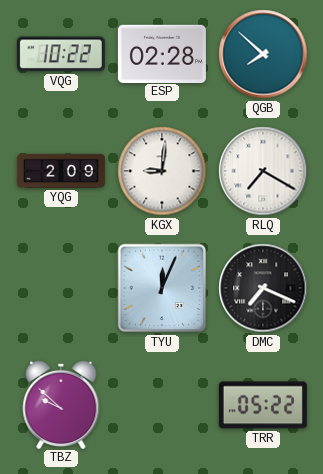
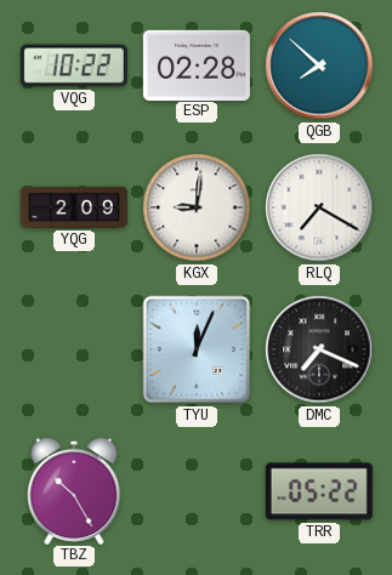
TBZ: 9:52 -> 10:25 (74, 490)
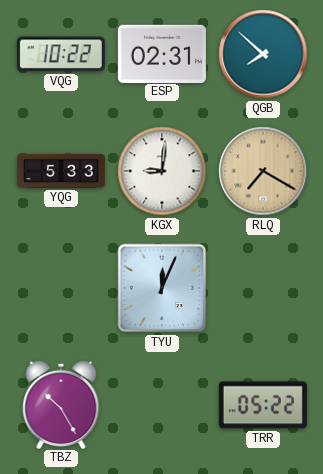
ESP: 02:28 -> 02:31 (162, 53)
YQG: 2:09 -> 5:33 (61, 171)
RLQ dial: white -> champagne (263, 171)
DMC: 7:19 -> none (319, 349)
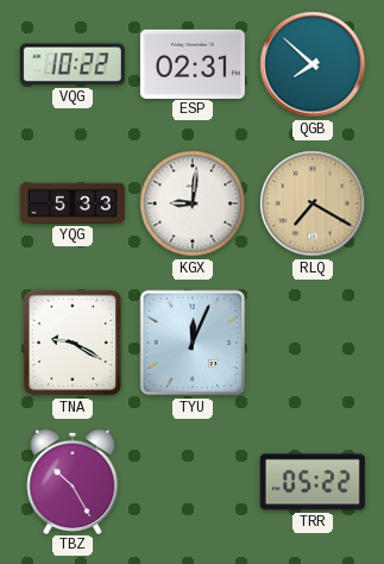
TNA: none -> 9:20 (73, 343)
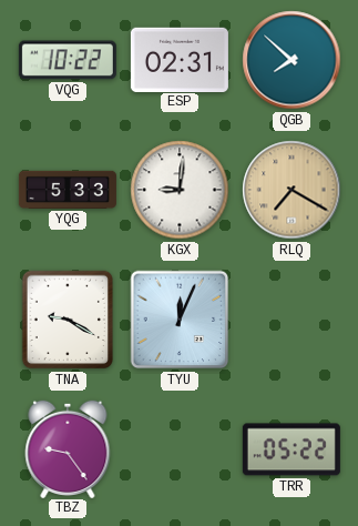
TBZ: 10:25 -> 9:24 (68, 448)
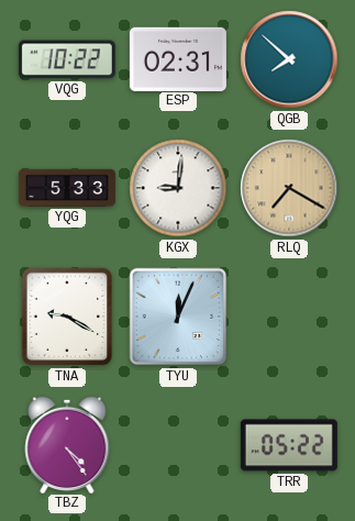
TBZ: 9:24 -> 4:24 (67, 444)
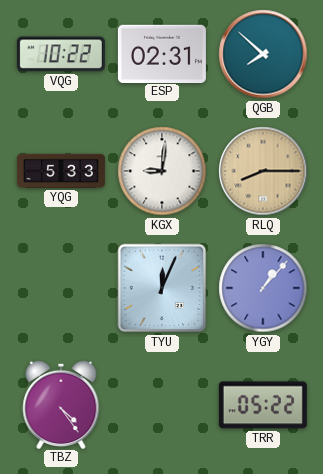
RLQ: 7:20 -> 8:15 (263, 171)
TNA: 9:20 -> none (67, 317)
YGY: none -> 1:07 (263, 288)
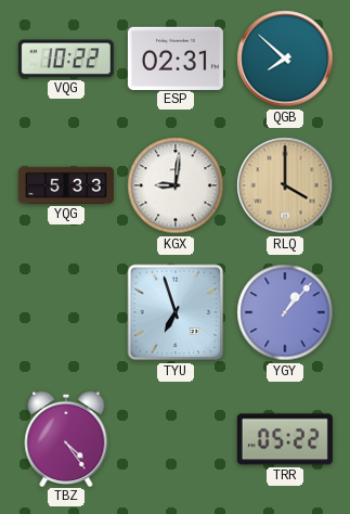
RLQ: 8:15 -> 4:00 (285, 185)
TYU: 12:04 -> 6:57 (176, 312)
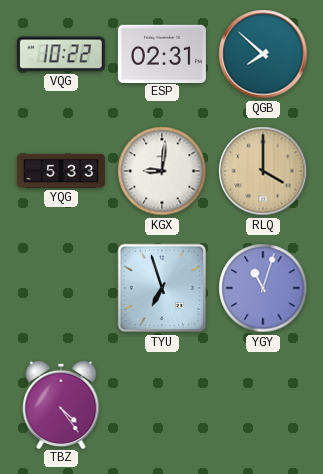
YGY: 1:07 -> 11:03 (263, 288)
TRR: 05:22 -> none (285, 439)
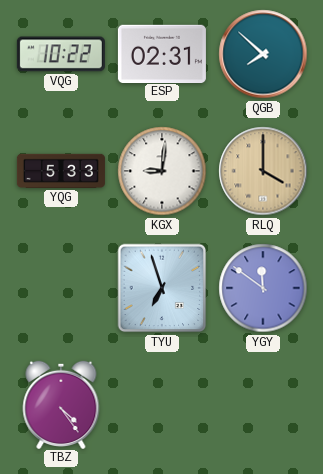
YGY: 11:03 -> 11:51 (263, 288)
